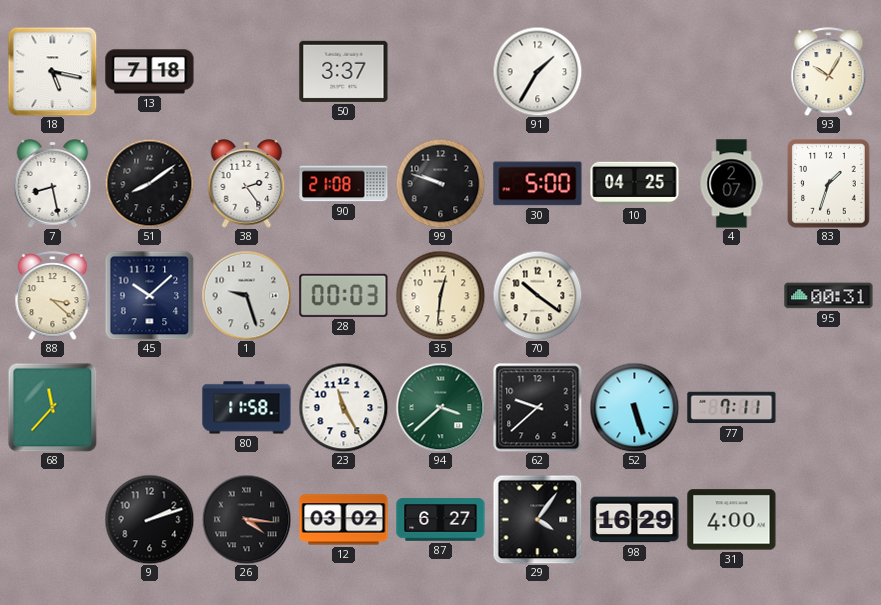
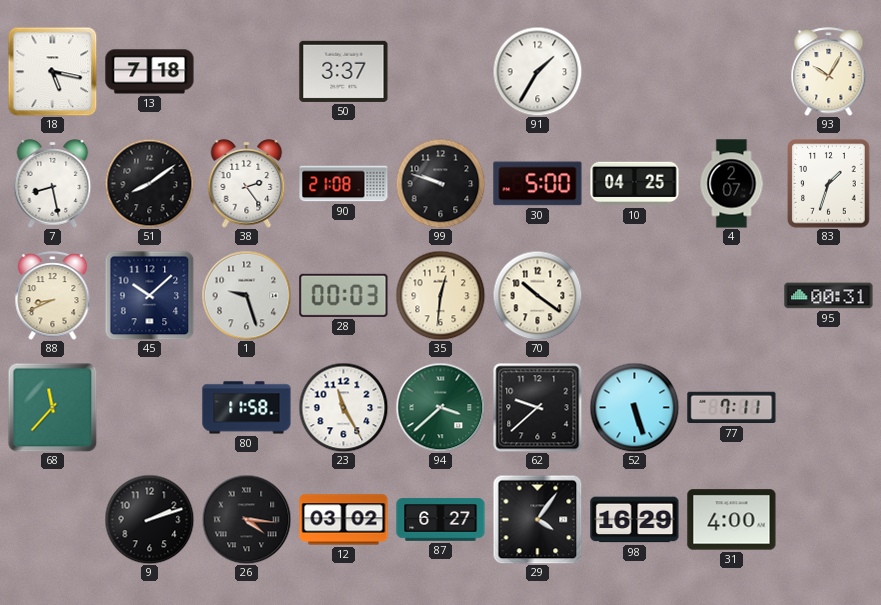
88: 3:22 -> 8:41 (53, 296)
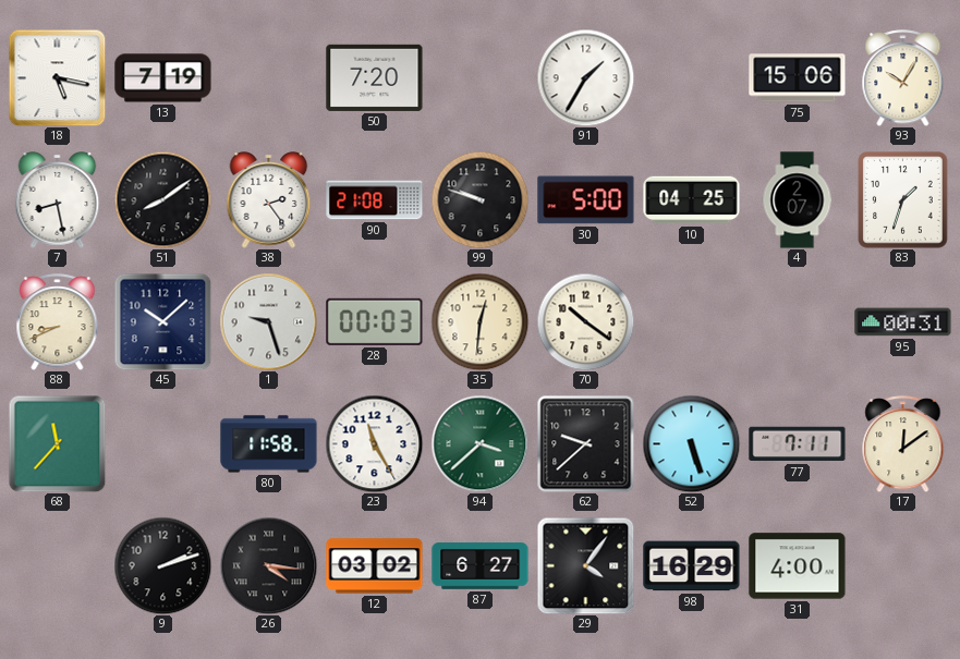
13: 7:18 -> 7:19 (163, 78)
50: 3:37 -> 7:20 (375, 77)
75: none -> 15:06 (798, 78)
17: none -> 12:09 (903, 444)
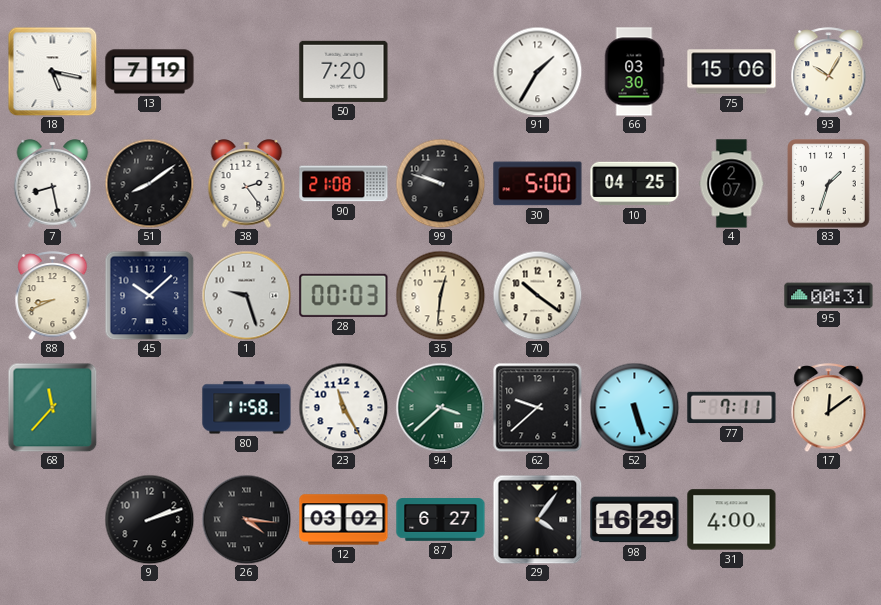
66: none -> 03:30 (634, 72)
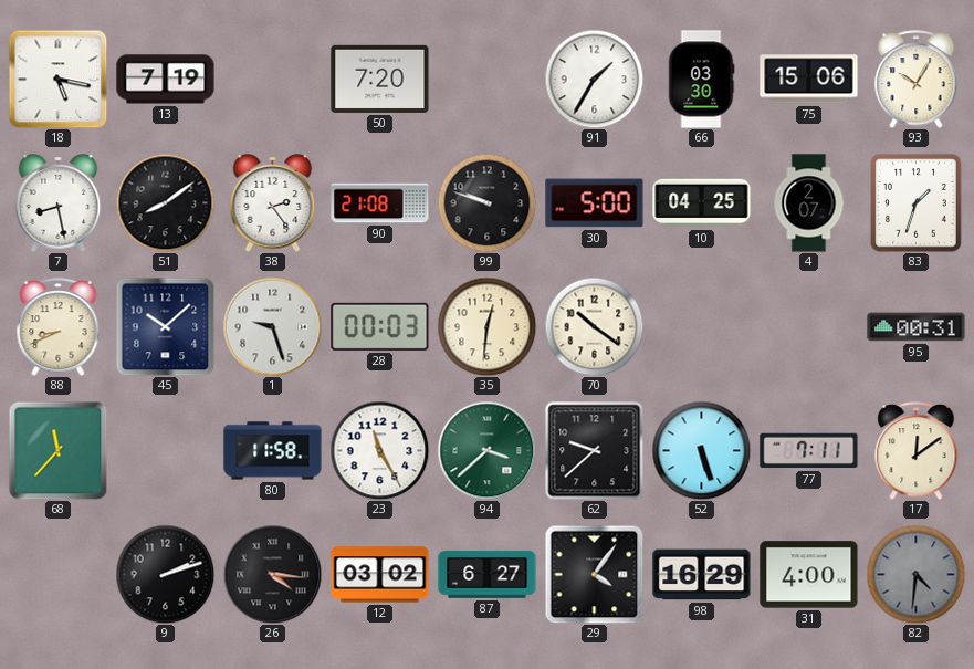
82: none -> 4:31 (915, 574)
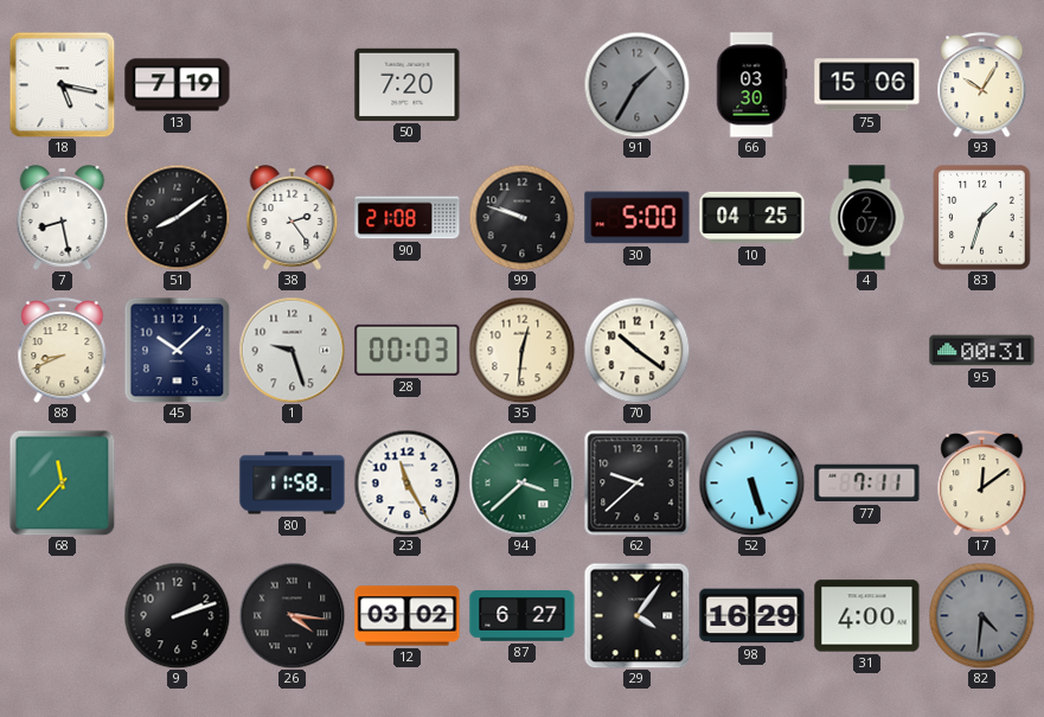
91 dial: white -> grey (636, 84)
